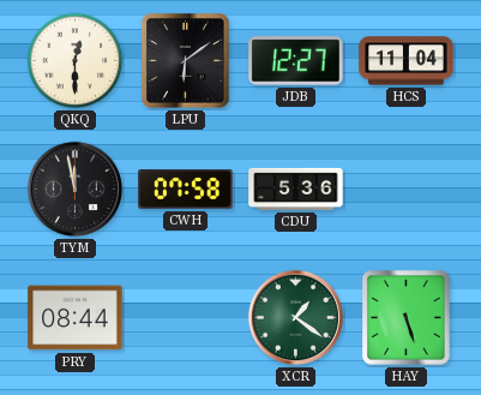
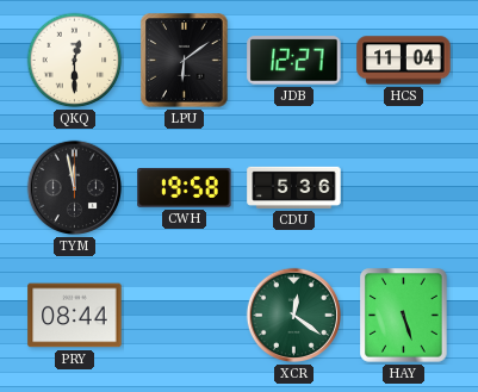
CWH: 07:58 -> 19:58 (185, 188)
XCR: 1:21 -> 12:21 (294, 316)
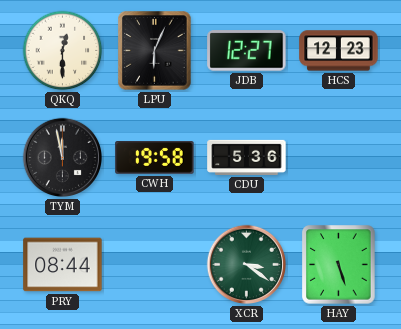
LPU: 6:09 -> 6:04 (155, 51)
HCS: 11:04 -> 12:23 (339, 51)
XCR: 12:21 -> 3:21 (247, 265)
